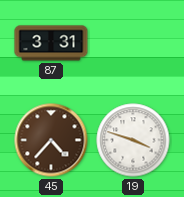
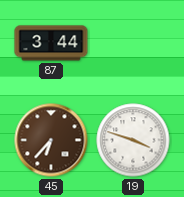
87: 3:31 -> 3:44 (51, 43)
45: 4:37 -> 6:37 (51, 140)
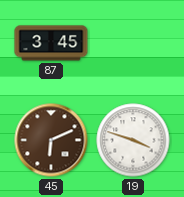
87: 3:44 -> 3:45 (51, 43)
45: 6:37 -> 6:11 (51, 140)
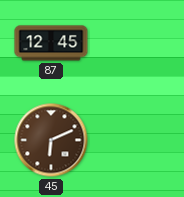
87: 3:45 -> 12:45 (51, 43)
19: 3:48 -> none (133, 140)
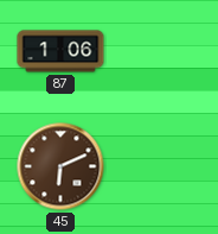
87: 12:45 -> 1:06 (60, 51)
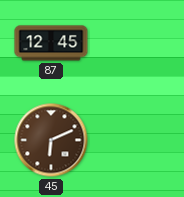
87: 1:06 -> 12:45 (51, 43)
